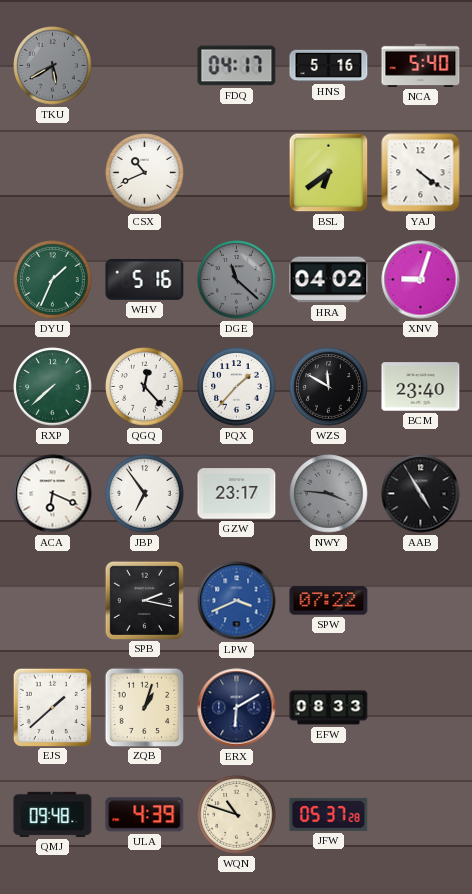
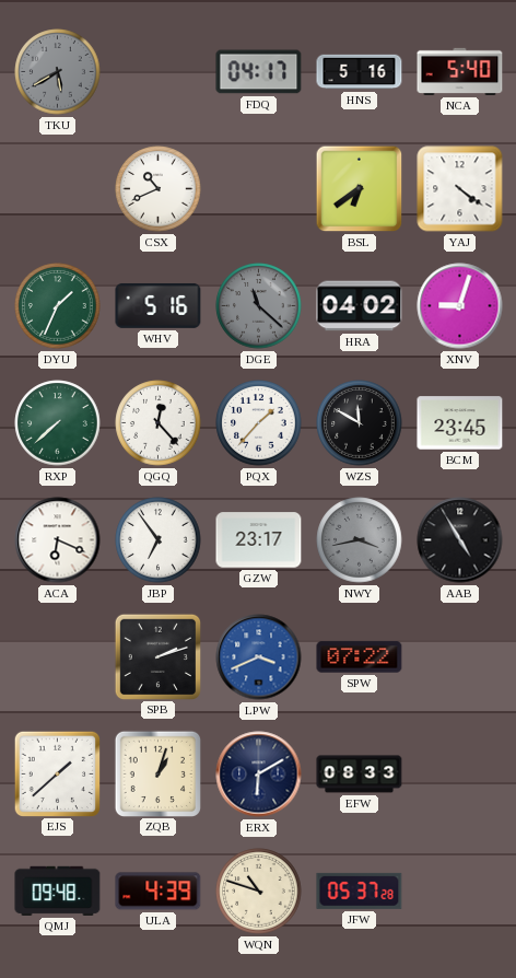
BCM: 23:40 -> 23:45 (460, 423)
NWY: 3:46 -> 3:43 (360, 540)
SPB: 2:17 -> 2:12 (157, 656)
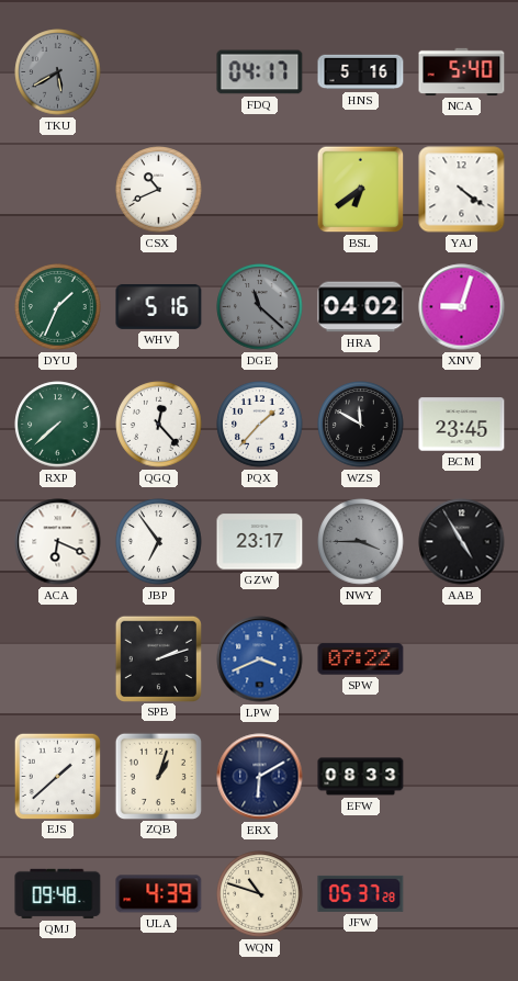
NWY: 3:43 -> 3:45 (361, 542)
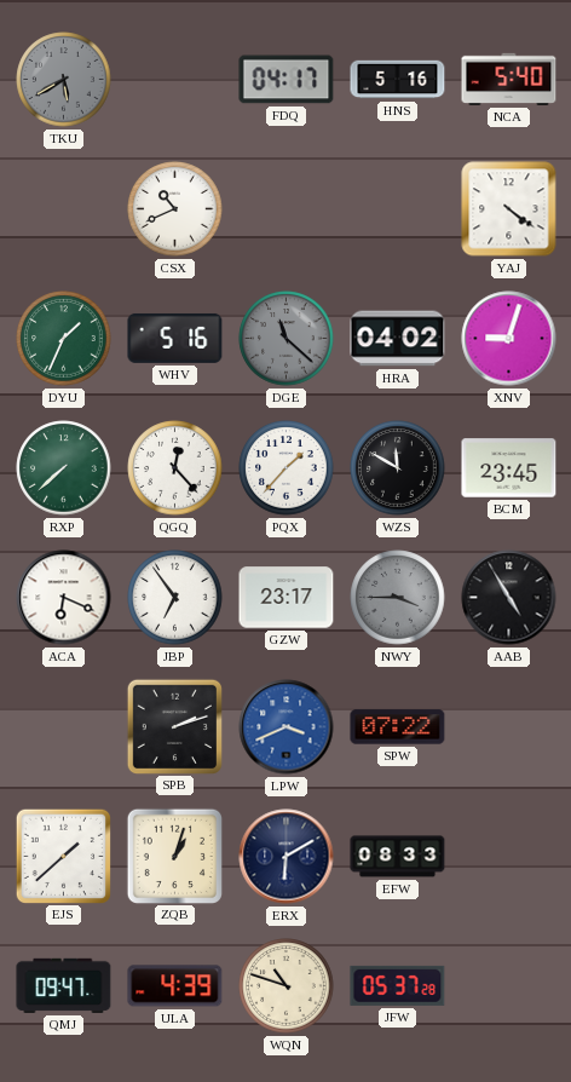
BSL: 6:39 -> none (361, 190)
QMJ: 09:48 -> 09:47 (64, 985)
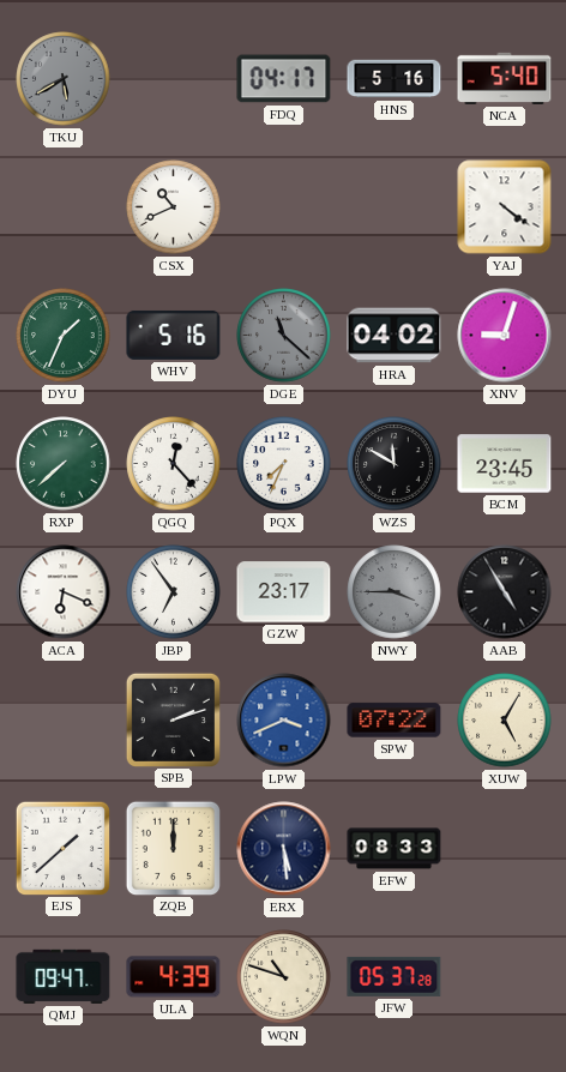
PQX: 1:37 -> 7:34 (284, 464)
XUW: none -> 5:05 (505, 721)
ZQB: 1:03 -> 12:00 (173, 848)
ERX: 6:10 -> 5:29 (284, 849)
